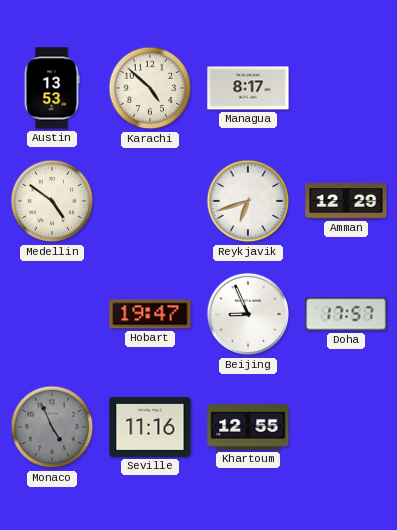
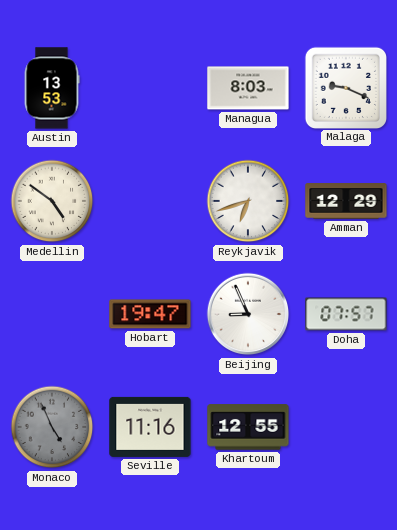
Karachi: 4:52 -> none (150, 88)
Managua: 8:17 -> 8:03 (248, 88)
Malaga: none -> 9:19 (345, 87)
Doha: 17:57 -> 07:57 (346, 314)
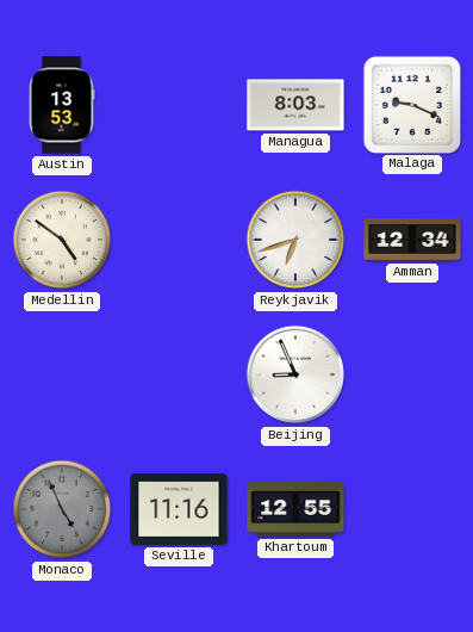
Amman: 12:29 -> 12:34 (412, 240)
Hobart: 19:47 -> none (150, 314)
Doha: 07:57 -> none (346, 314)
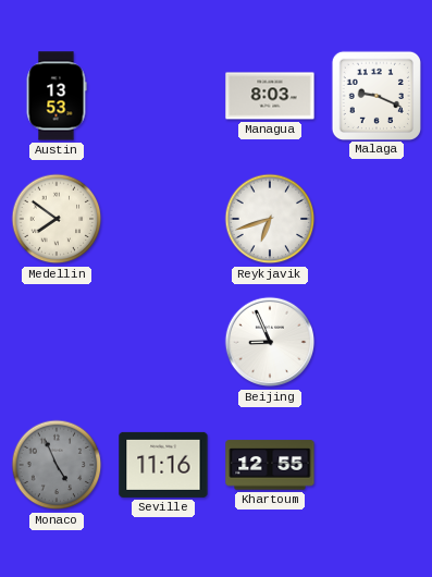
Medellin: 4:51 -> 7:51 (57, 219)
Amman: 12:34 -> none (412, 240)
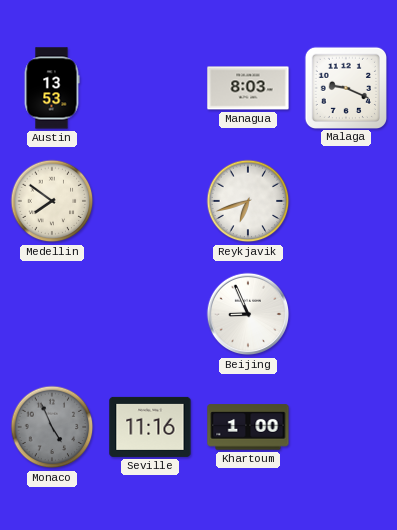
Khartoum: 12:55 -> 1:00 (248, 427)
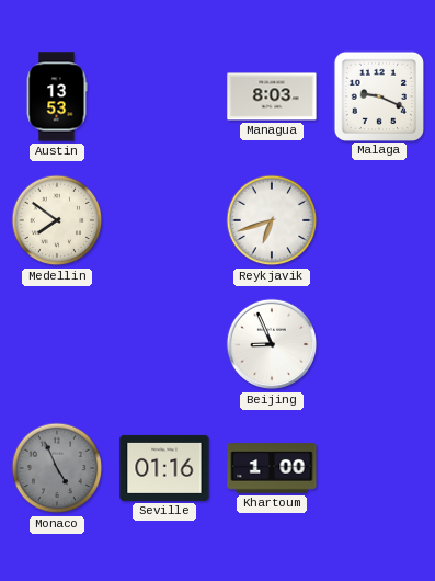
Seville: 11:16 -> 01:16 (164, 468)
